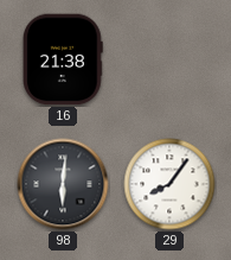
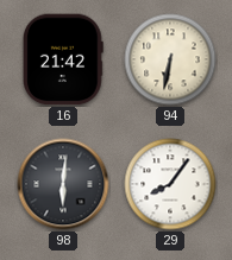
16: 21:38 -> 21:42 (64, 59)
94: none -> 6:32 (170, 59)
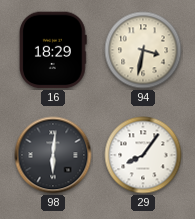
16: 21:42 -> 18:29 (54, 50)
94: 6:32 -> 3:32 (143, 50)
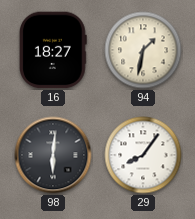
16: 18:29 -> 18:27 (54, 50)
94: 3:32 -> 1:32 (143, 50)
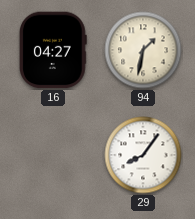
16: 18:27 -> 04:27 (54, 50)
98: 6:01 -> none (53, 155)
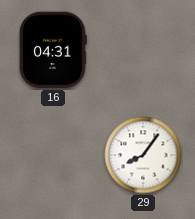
16: 04:27 -> 04:31 (54, 50)
94: 1:32 -> none (143, 50)
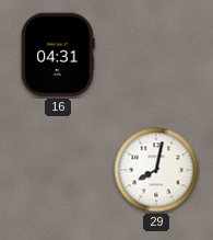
29: 8:06 -> 8:02 (156, 170)
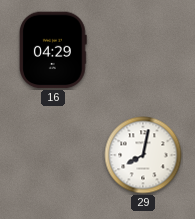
16: 04:31 -> 04:29 (54, 50)
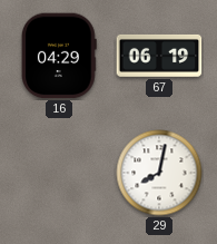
67: none -> 06:19 (159, 56)
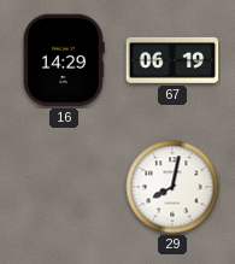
16: 04:29 -> 14:29 (65, 60)
